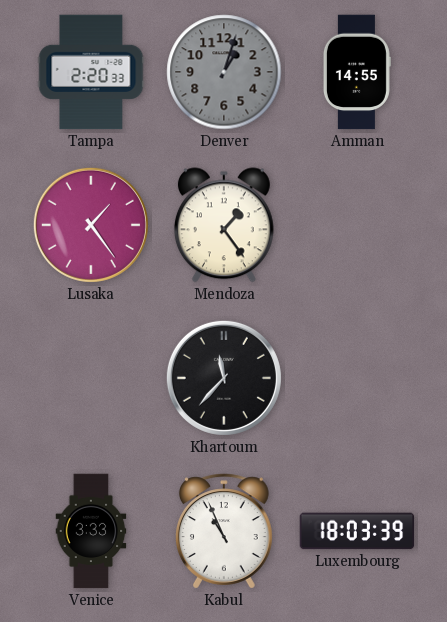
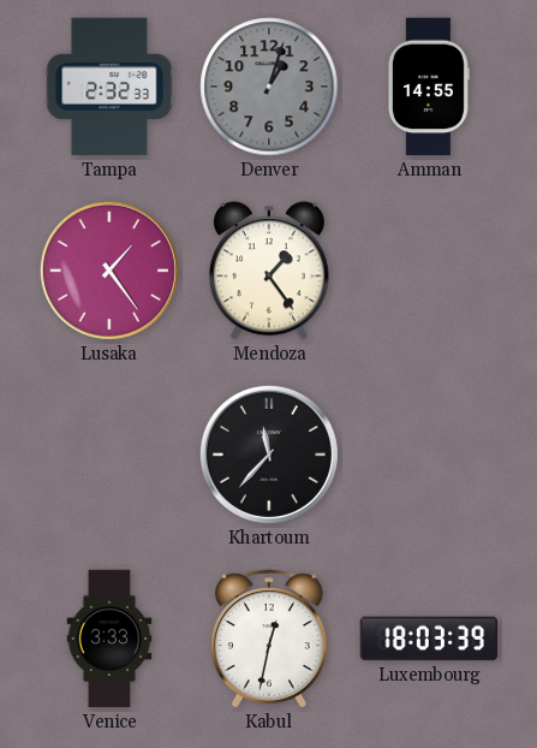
Tampa: 2:20 -> 2:32 (109, 87)
Kabul: 10:56 -> 12:32 (269, 639)
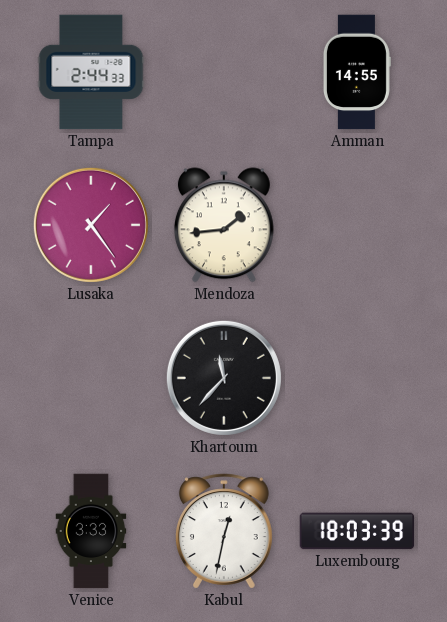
Tampa: 2:32 -> 2:44 (91, 72)
Denver: 1:03 -> none (269, 87)
Mendoza: 1:24 -> 1:44 (224, 225)
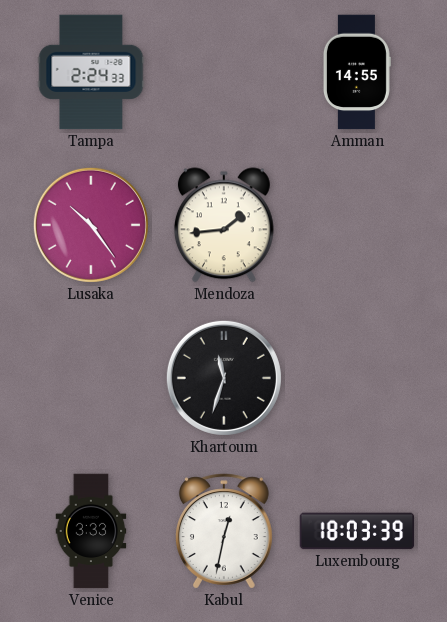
Tampa: 2:44 -> 2:24 (91, 72)
Lusaka: 1:24 -> 10:24 (91, 225)
Khartoum: 11:37 -> 11:33 (224, 378)
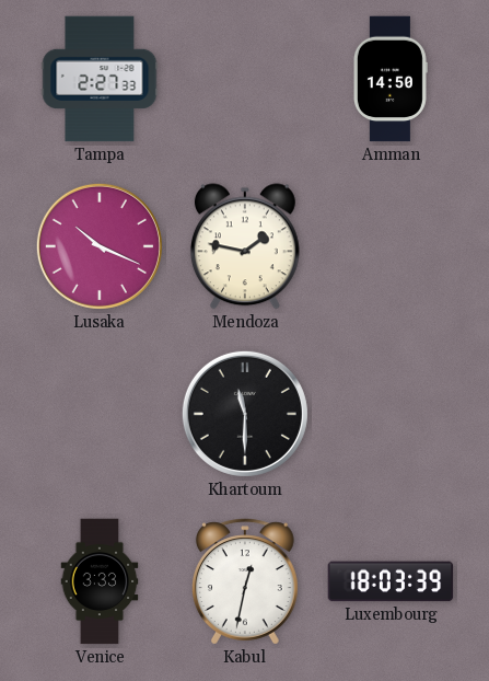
Tampa: 2:24 -> 2:27 (100, 79)
Amman: 14:55 -> 14:50 (389, 79)
Lusaka: 10:24 -> 10:19 (100, 246)
Mendoza: 1:44 -> 1:47 (245, 246)
Khartoum: 11:33 -> 11:30 (245, 414)
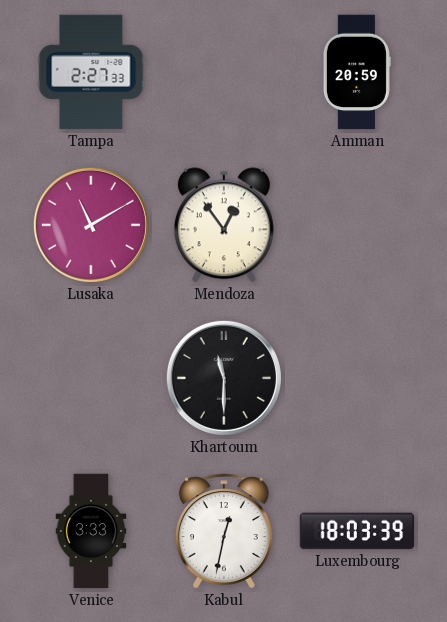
Amman: 14:50 -> 20:59 (356, 72)
Lusaka: 10:19 -> 11:10 (91, 225)
Mendoza: 1:47 -> 12:54 (224, 225)
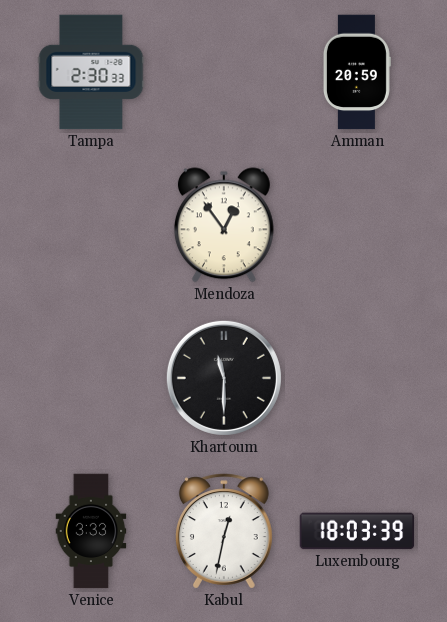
Tampa: 2:27 -> 2:30 (91, 72)
Lusaka: 11:10 -> none (91, 225)
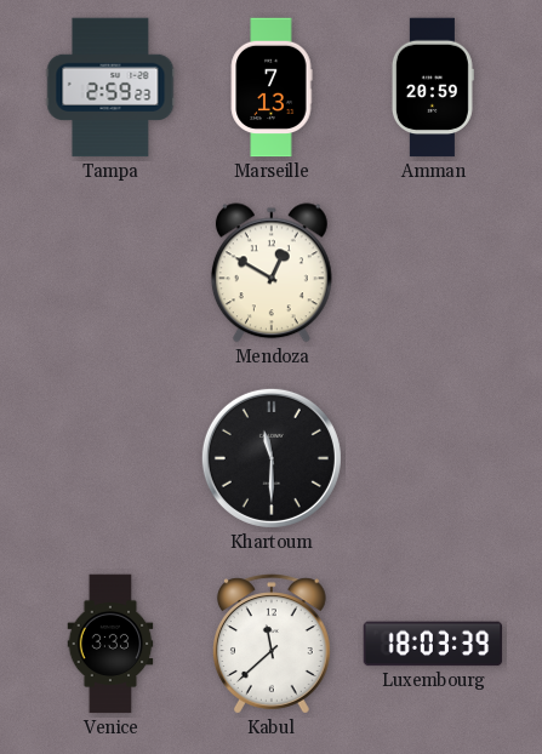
Tampa: 2:30 -> 2:59 (110, 87)
Marseille: none -> 7:13 (272, 87)
Mendoza: 12:54 -> 12:50 (272, 273)
Kabul: 12:32 -> 11:38 (272, 644)
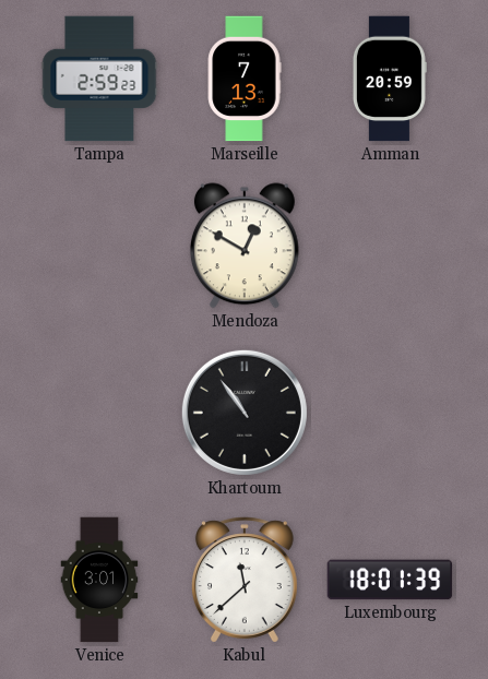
Khartoum: 11:30 -> 10:54 (245, 413)
Venice: 3:33 -> 3:01 (99, 580)
Luxembourg: 18:03 -> 18:01 (390, 580)
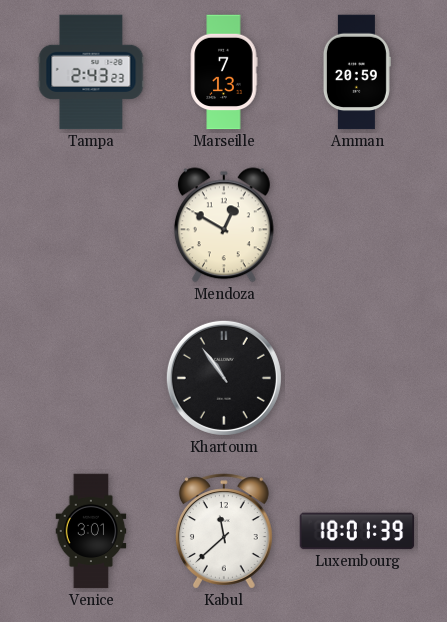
Tampa: 2:59 -> 2:43 (91, 72)
